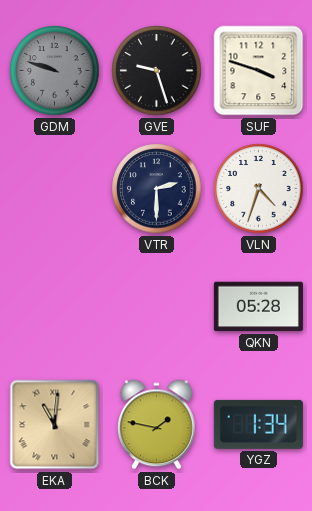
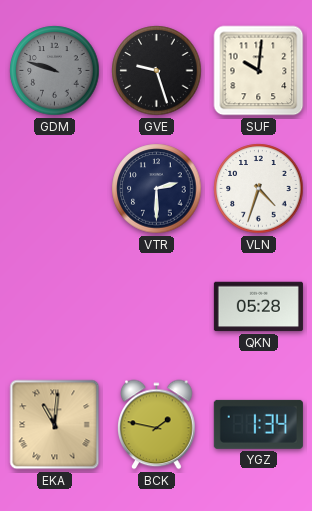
SUF: 3:48 -> 10:01 (259, 71)
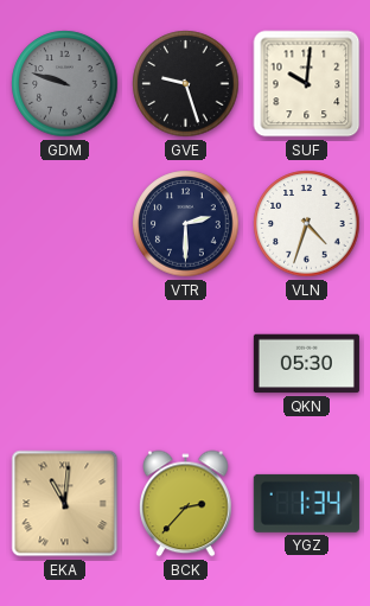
QKN: 05:28 -> 05:30 (306, 364)
BCK: 1:47 -> 2:37 (186, 504)
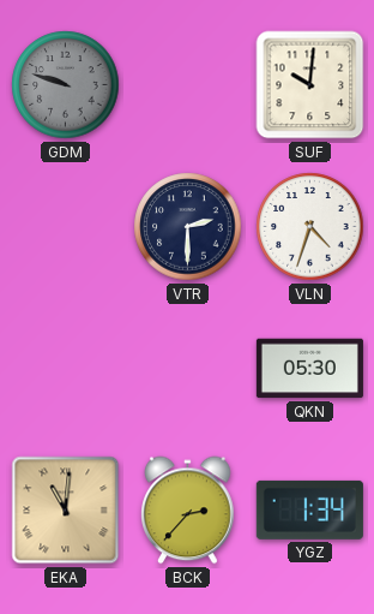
GVE: 9:27 -> none (186, 84)
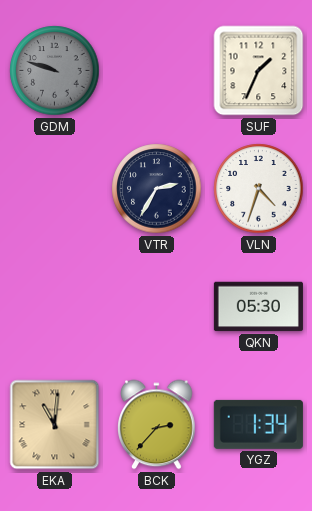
SUF: 10:01 -> 1:34 (259, 71)
VTR: 2:30 -> 2:35 (157, 189)
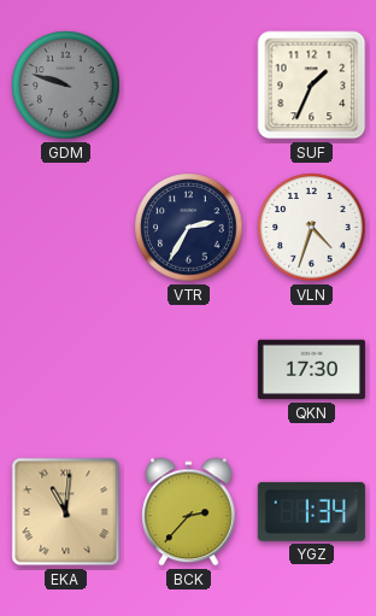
QKN: 05:30 -> 17:30 (311, 370)
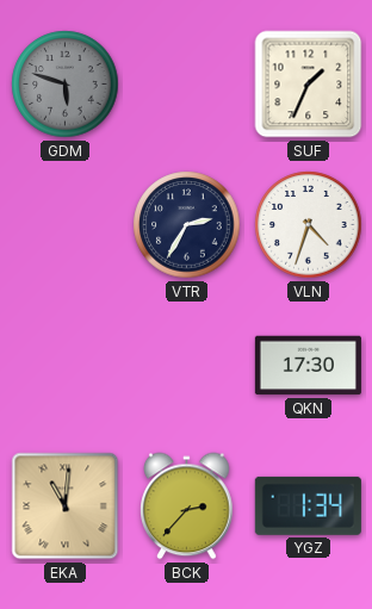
GDM: 9:48 -> 5:48 (66, 85)
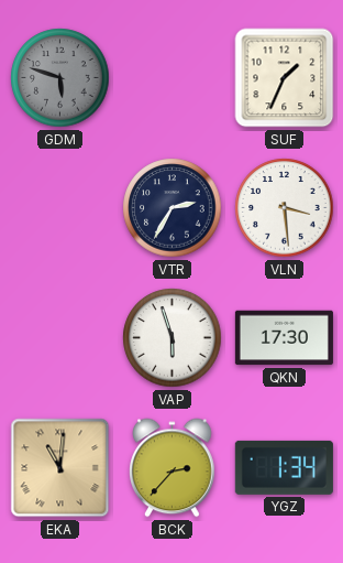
VLN: 4:33 -> 3:29 (285, 208)
VAP: none -> 5:57 (173, 338)
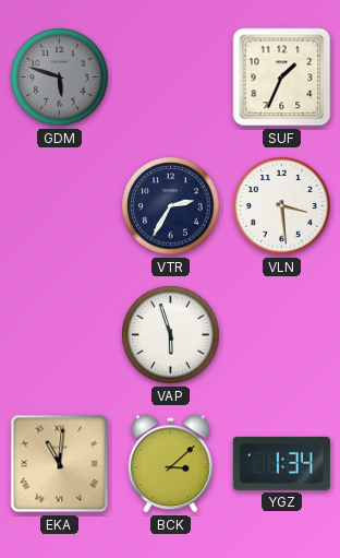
QKN: 17:30 -> none (284, 338)
BCK: 2:37 -> 3:08 (171, 464)
